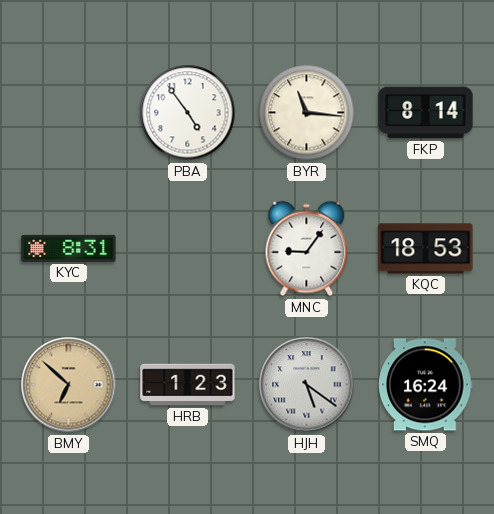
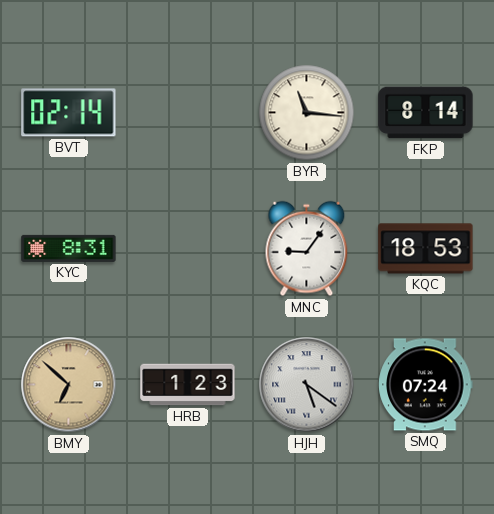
BVT: none -> 02:14 (69, 113)
PBA: 4:54 -> none (188, 113)
SMQ: 16:24 -> 07:24 (426, 385)
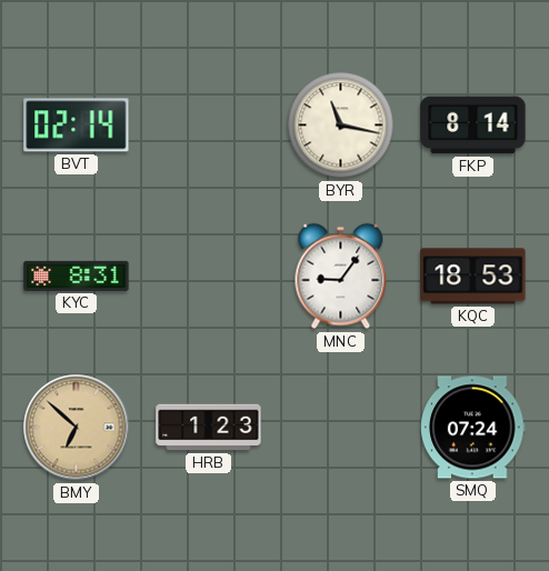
BYR: 11:16 -> 11:17 (341, 126)
HJH: 5:21 -> none (307, 385)
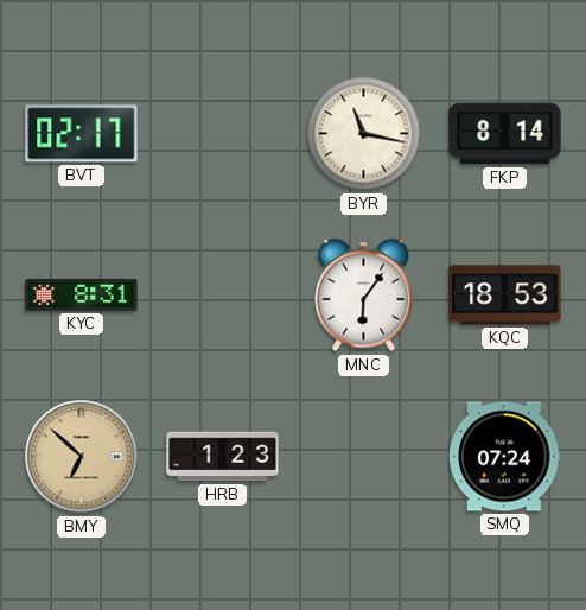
BVT: 02:14 -> 02:17 (82, 134)
MNC: 9:06 -> 6:06 (364, 296)
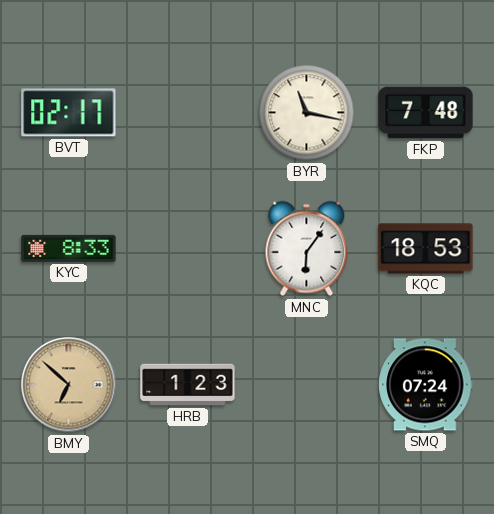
FKP: 8:14 -> 7:48 (426, 113)
KYC: 8:31 -> 8:33 (69, 248)
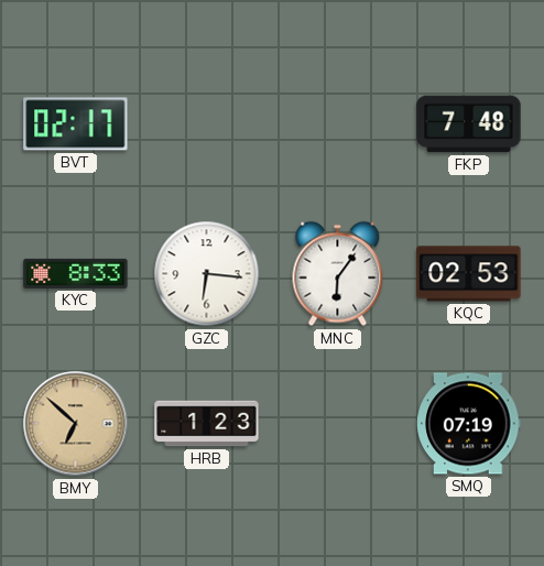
BYR: 11:17 -> none (307, 113)
GZC: none -> 6:16 (207, 274)
KQC: 18:53 -> 02:53 (469, 274)
SMQ: 07:24 -> 07:19 (469, 424)
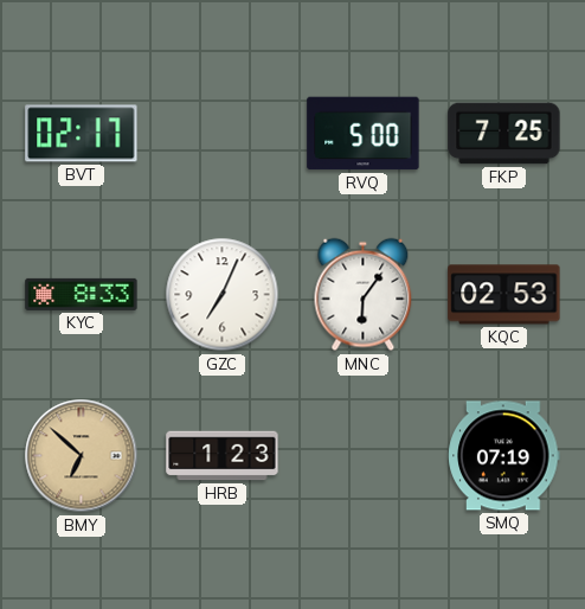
RVQ: none -> 5:00 (364, 134)
FKP: 7:48 -> 7:25 (504, 134)
GZC: 6:16 -> 7:04 (223, 295)
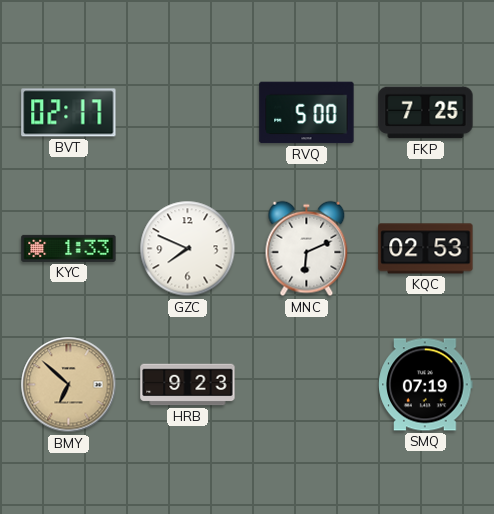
KYC: 8:33 -> 1:33 (69, 248)
GZC: 7:04 -> 7:49 (188, 249)
MNC: 6:06 -> 6:11 (307, 249)
HRB: 1:23 -> 9:23 (188, 385)
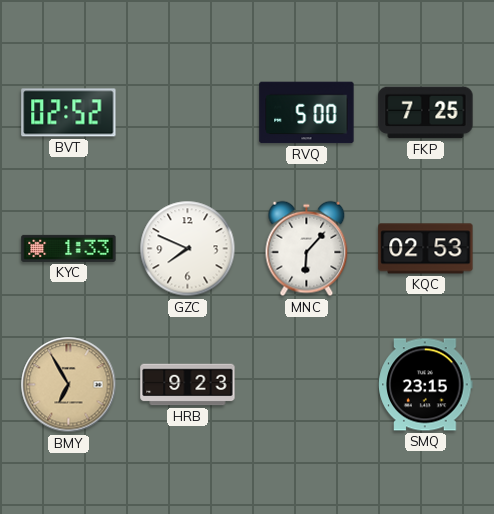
BVT: 02:17 -> 02:52 (69, 113)
MNC: 6:11 -> 6:07 (307, 249)
BMY: 6:52 -> 6:55 (69, 385)
SMQ: 07:19 -> 23:15 (426, 385)
